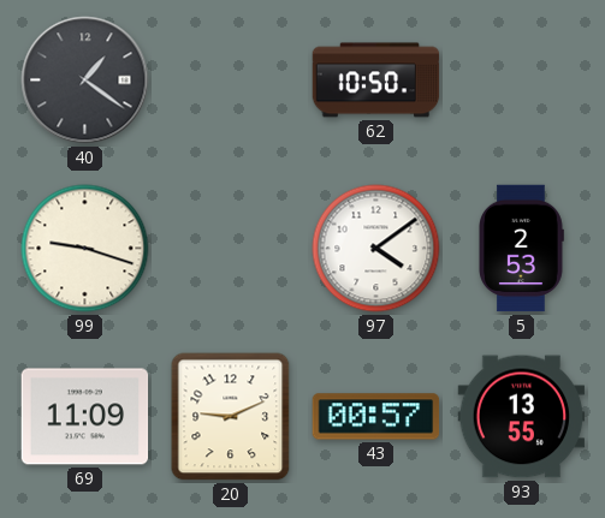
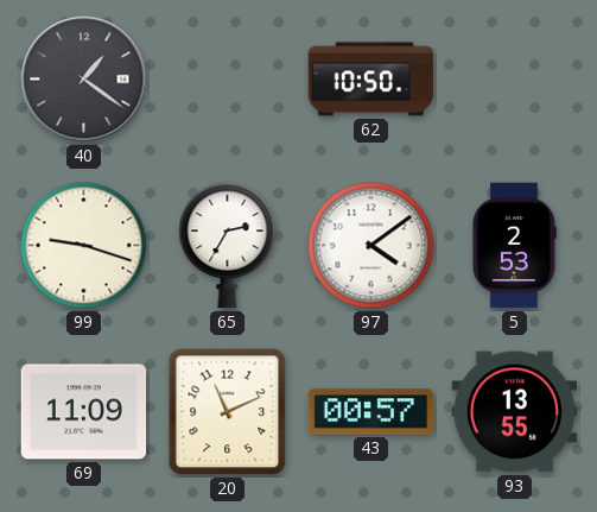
65: none -> 2:35 (228, 246)
20: 9:11 -> 11:11 (228, 412)
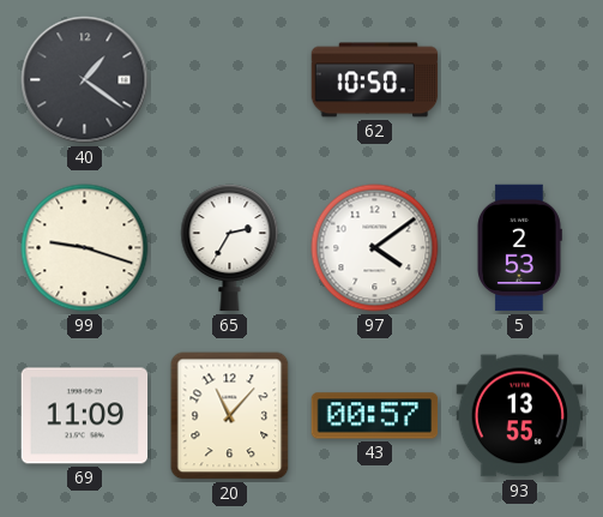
20: 11:11 -> 11:07 (230, 416)
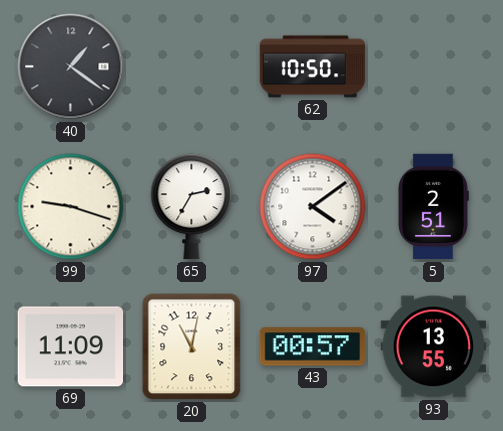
5: 2:53 -> 2:51 (433, 207)
20: 11:07 -> 11:02 (192, 347)
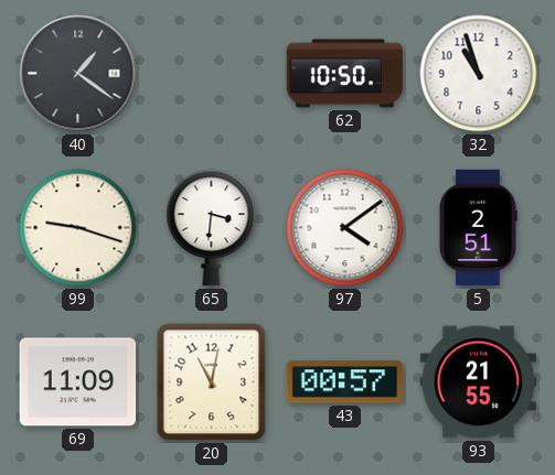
32: none -> 10:57 (479, 74)
65: 2:35 -> 3:31 (212, 228)
93: 13:55 -> 21:55 (479, 382)
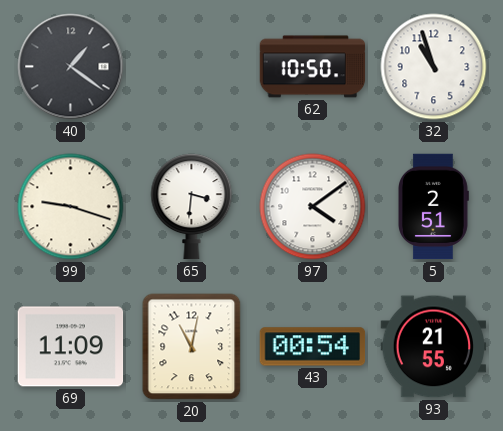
43: 00:57 -> 00:54 (313, 347)
